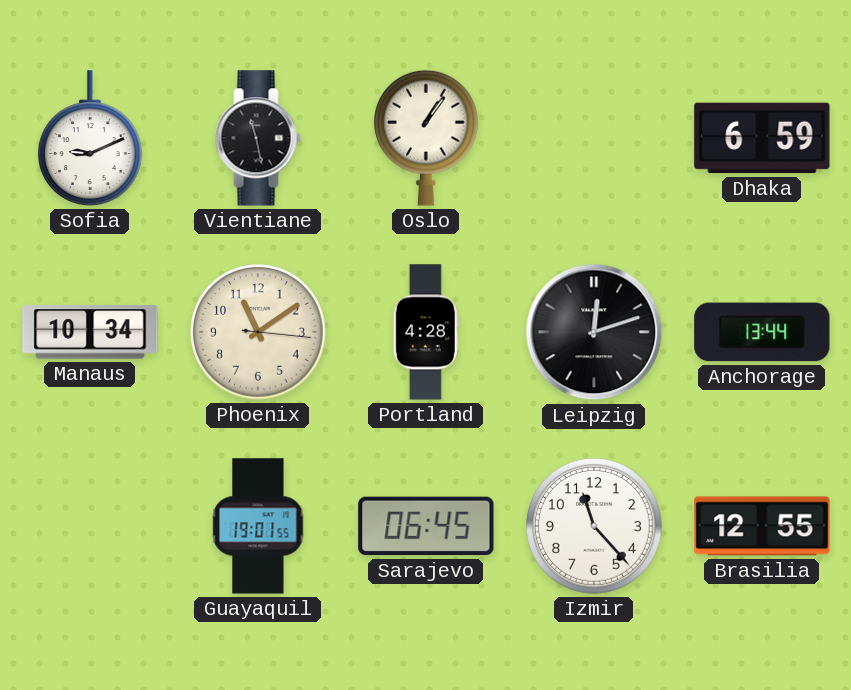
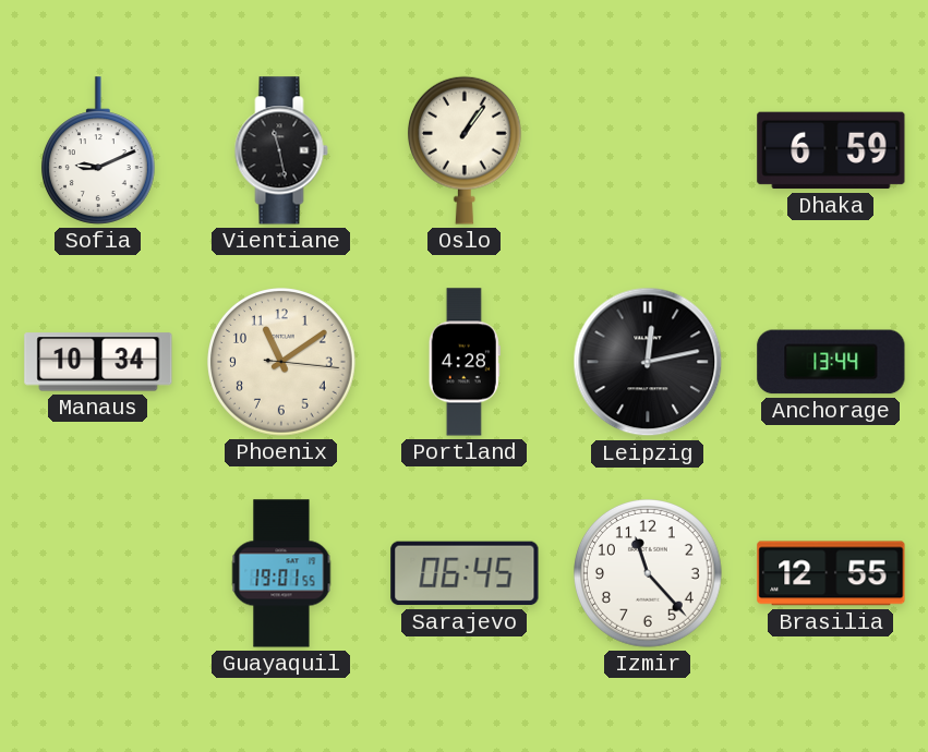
Leipzig: 12:12 -> 12:13 (648, 362)
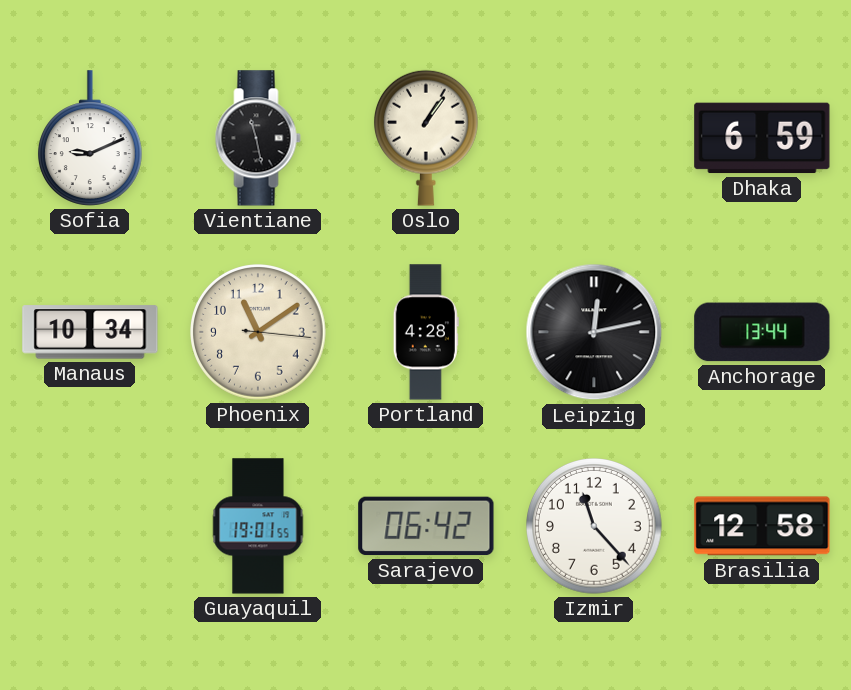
Sarajevo: 06:45 -> 06:42 (426, 526)
Brasilia: 12:55 -> 12:58 (762, 526)
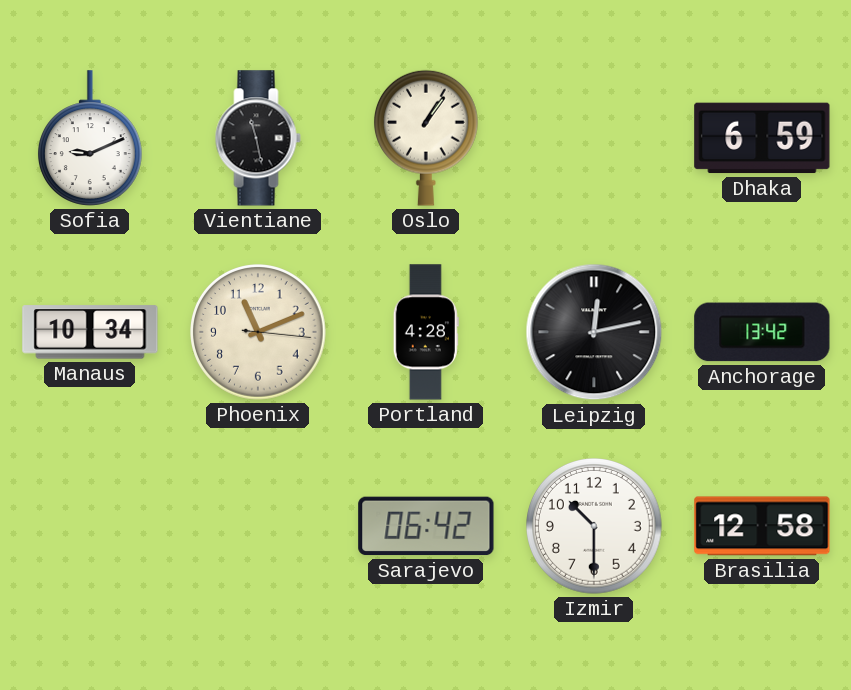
Phoenix: 11:09 -> 11:11 (259, 333)
Anchorage: 13:44 -> 13:42 (762, 332)
Guayaquil: 19:01 -> none (258, 526)
Izmir: 11:23 -> 10:30 (595, 527)
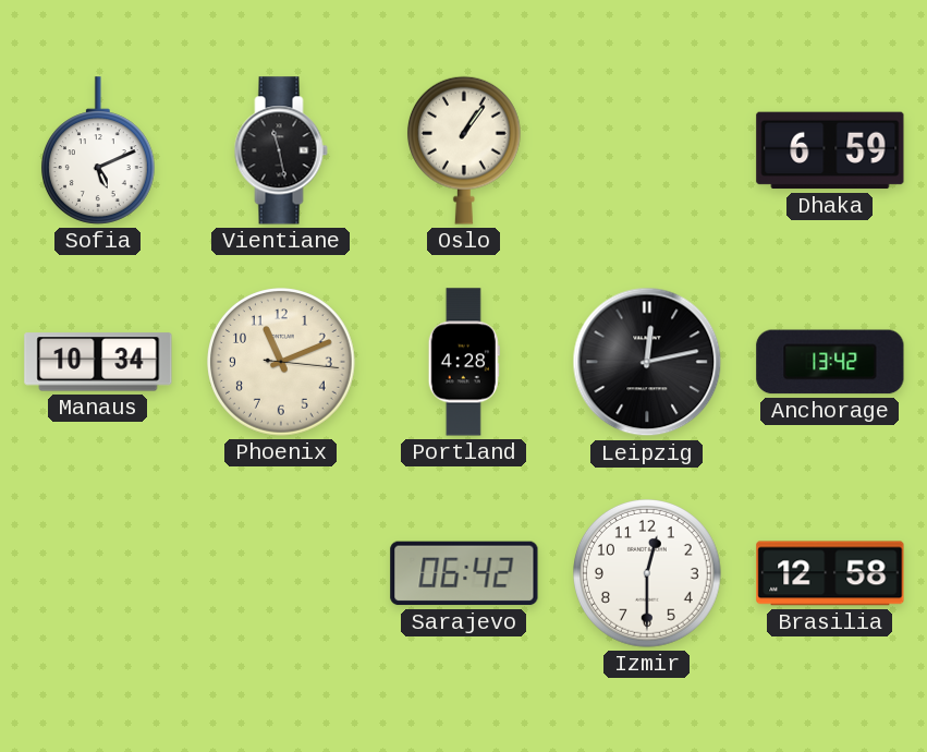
Sofia: 9:11 -> 5:11 (98, 150)
Izmir: 10:30 -> 12:30 (648, 574)
